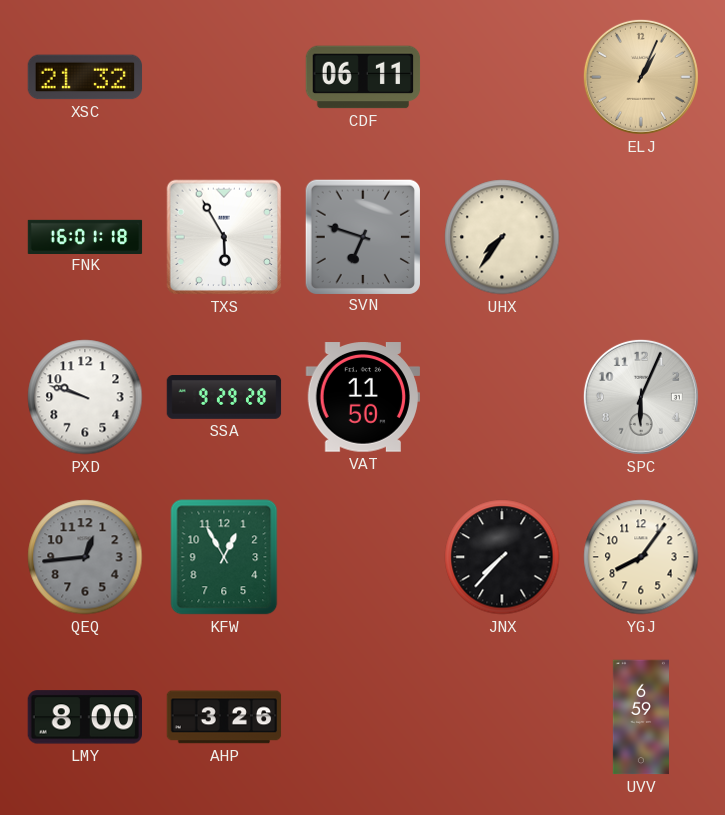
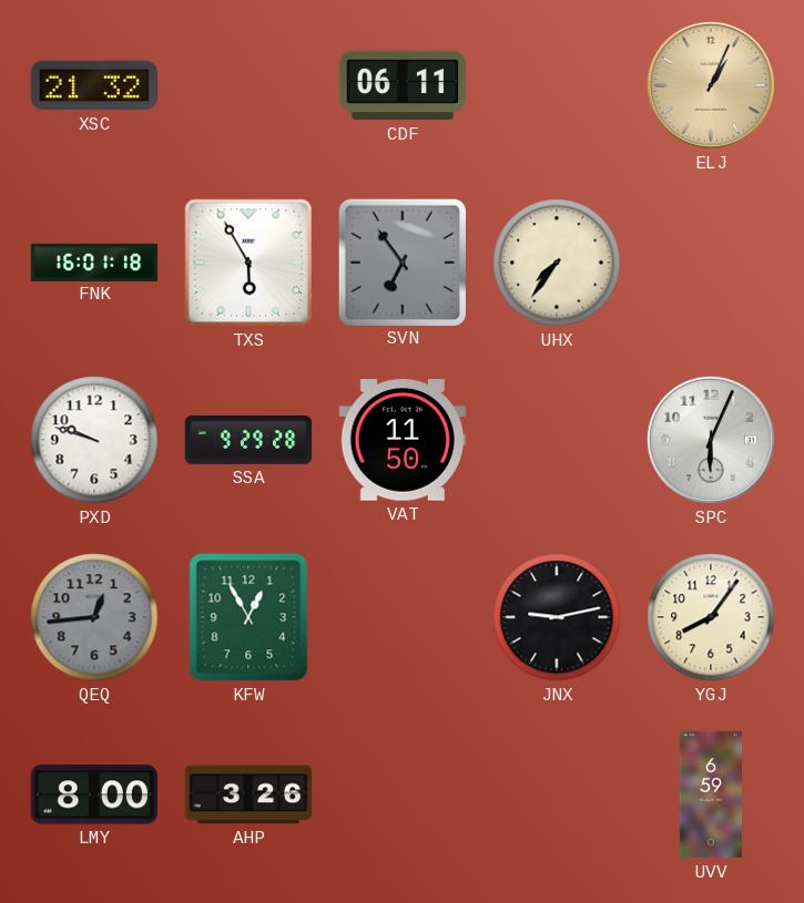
SVN: 6:48 -> 6:54 (401, 261)
JNX: 7:37 -> 9:13 (557, 617)
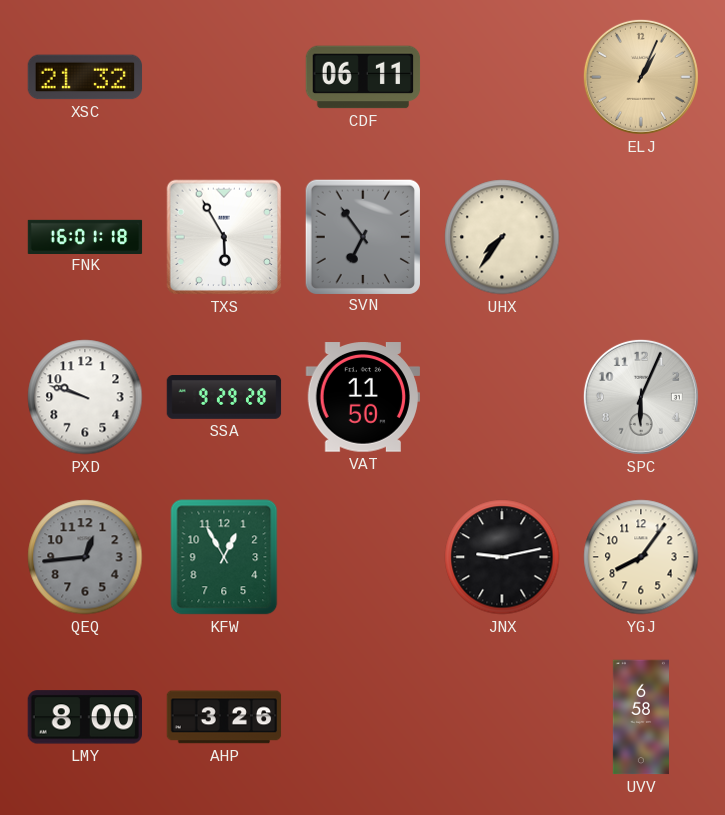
UVV: 6:59 -> 6:58 (641, 717)
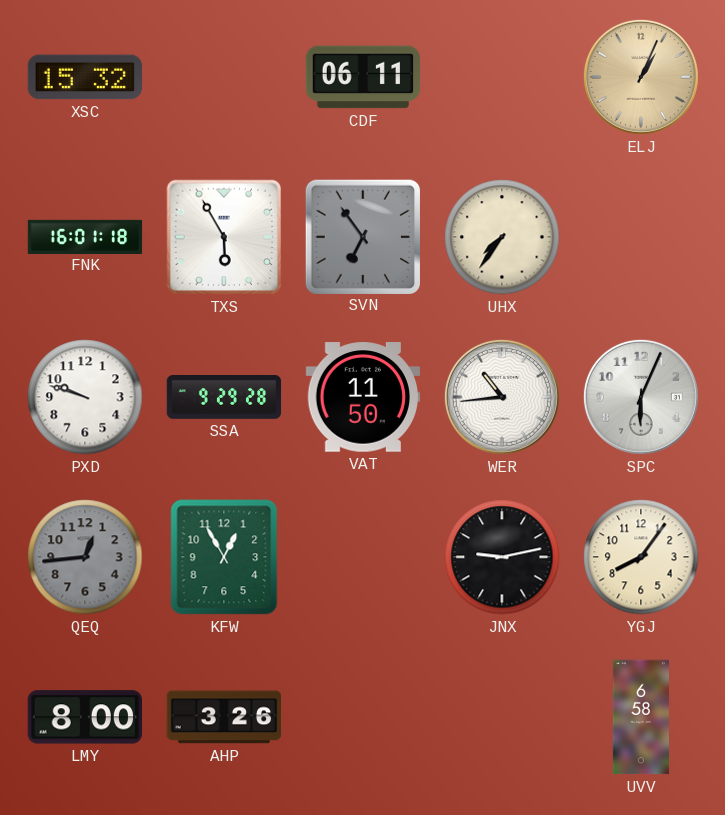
XSC: 21:32 -> 15:32 (85, 77)
WER: none -> 10:44 (502, 397)
